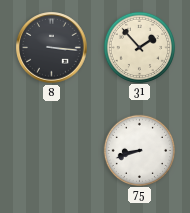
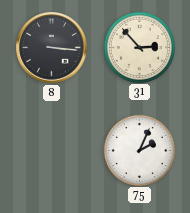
31: 1:53 -> 2:53 (139, 47)
75: 8:42 -> 2:04 (139, 150)
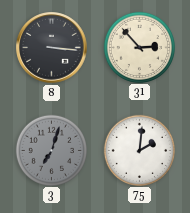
3: none -> 7:03 (51, 150)
75: 2:04 -> 2:01 (139, 150)
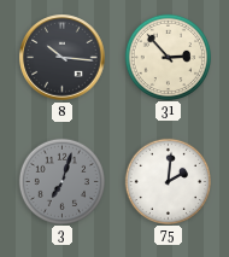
8: 3:16 -> 10:16 (63, 58)
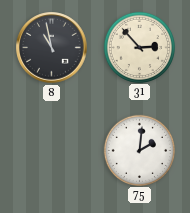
8: 10:16 -> 10:58 (52, 48)
3: 7:03 -> none (61, 181)
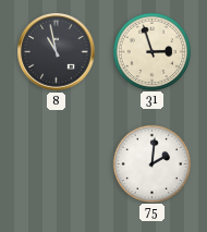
31: 2:53 -> 2:57 (151, 51)
